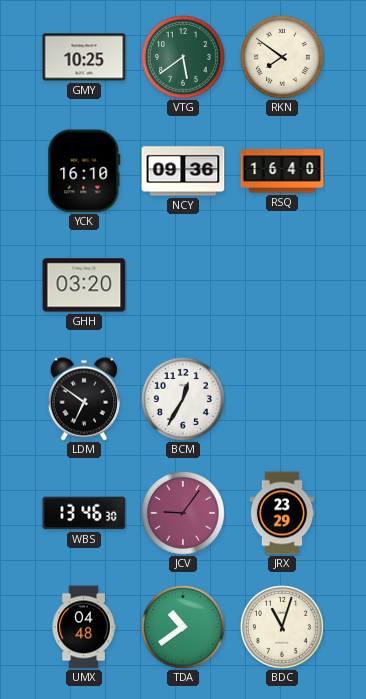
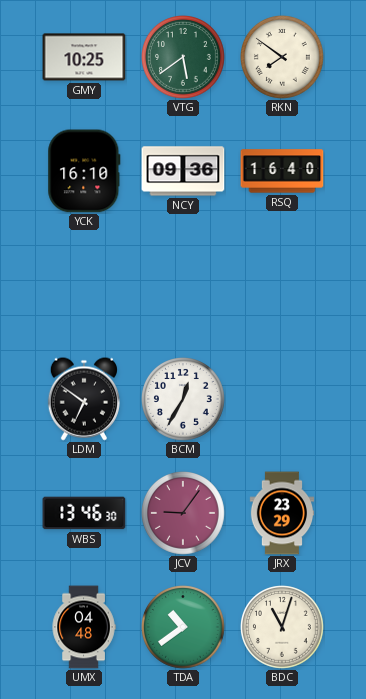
GHH: 03:20 -> none (84, 285)
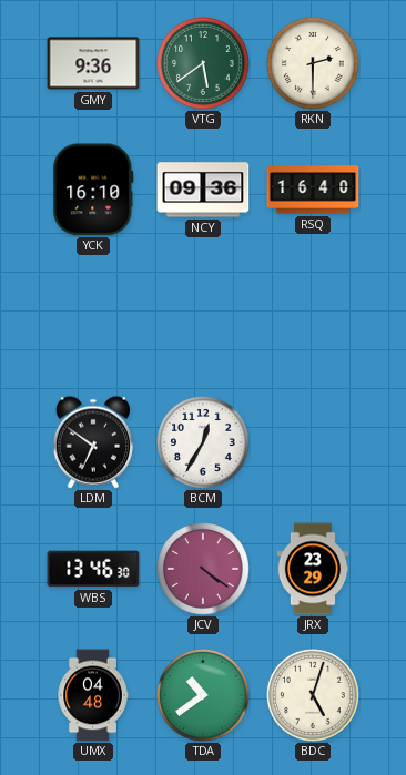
GMY: 10:25 -> 9:36 (93, 63)
RKN: 7:51 -> 2:30 (314, 64)
JCV: 9:06 -> 4:21 (204, 570)
BDC: 11:03 -> 5:03 (314, 696)
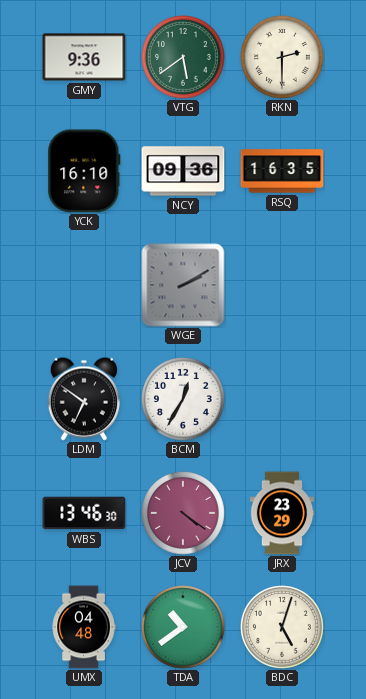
RSQ: 16:40 -> 16:35 (282, 171)
WGE: none -> 2:10 (183, 285)
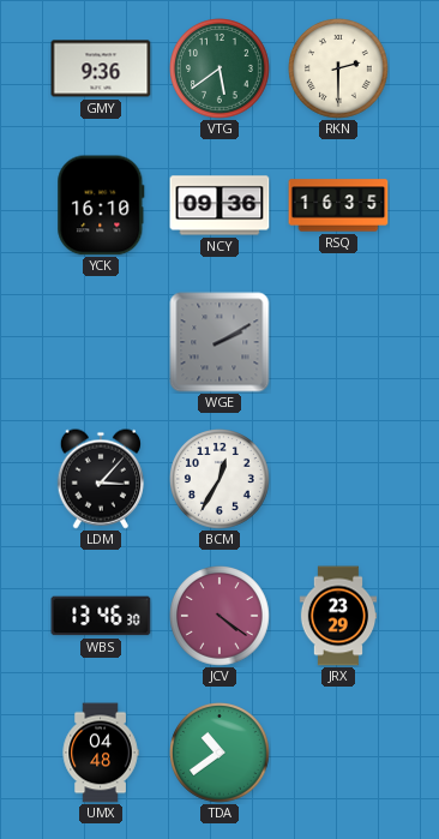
LDM: 6:51 -> 3:07 (101, 479)
BDC: 5:03 -> none (283, 628)
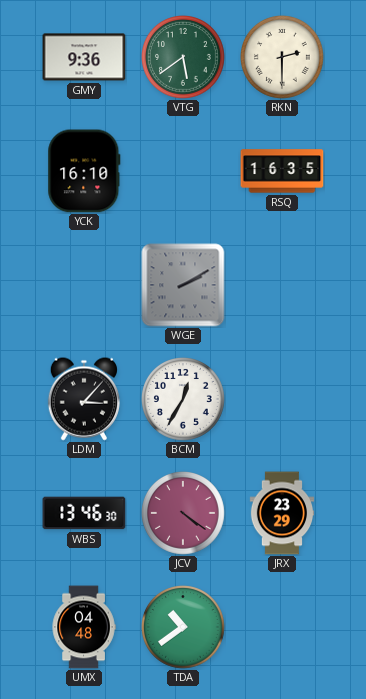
NCY: 09:36 -> none (220, 205)
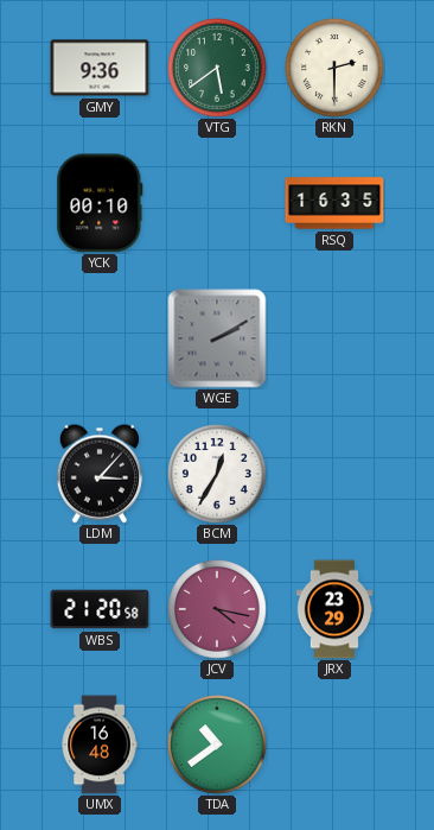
YCK: 16:10 -> 00:10 (100, 203)
WBS: 13:46 -> 21:20 (100, 609)
JCV: 4:21 -> 4:17 (218, 610)
UMX: 04:48 -> 16:48 (100, 745)
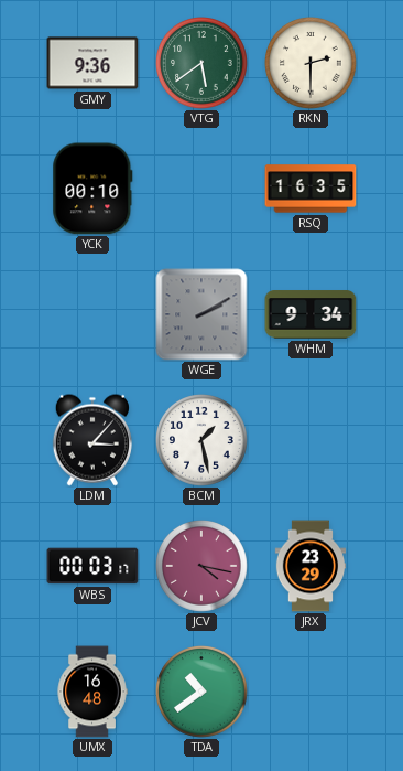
WHM: none -> 9:34 (311, 314)
BCM: 12:35 -> 1:28 (203, 441)
WBS: 21:20 -> 00:03 (92, 566)
